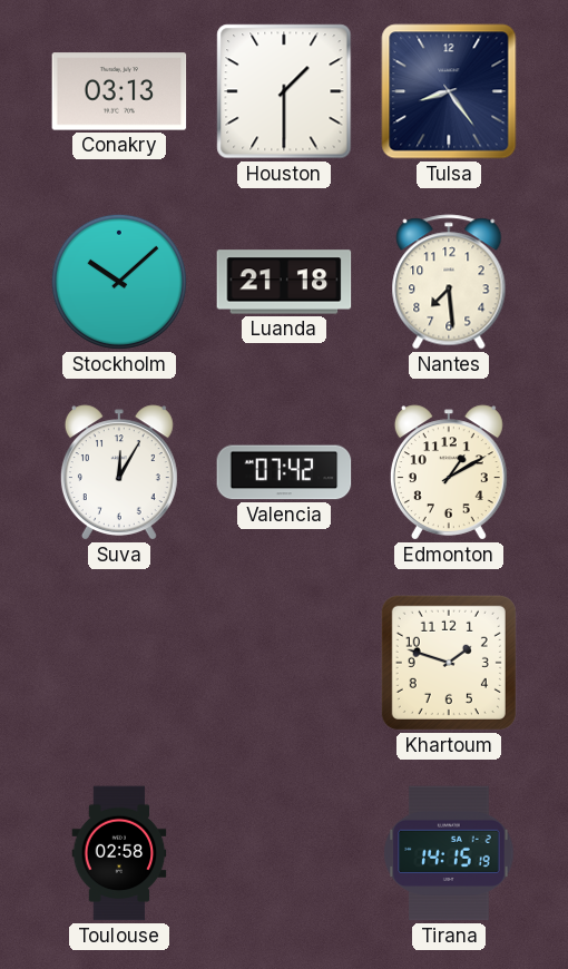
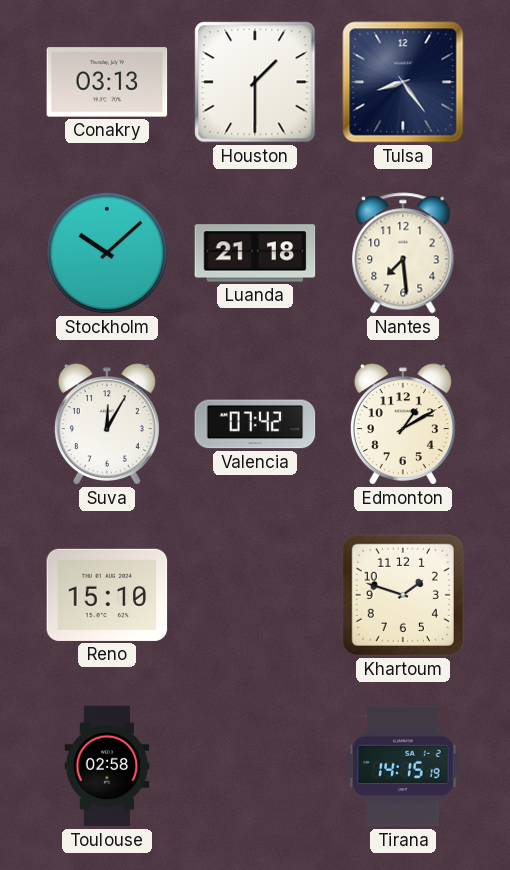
Reno: none -> 15:10 (107, 595)
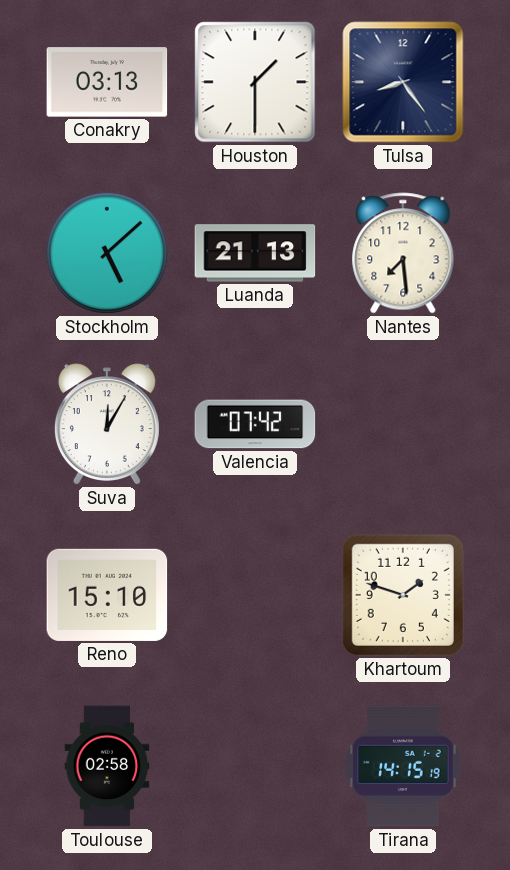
Stockholm: 10:08 -> 5:08 (107, 253)
Luanda: 21:18 -> 21:13 (255, 253)
Edmonton: 1:10 -> none (403, 424)
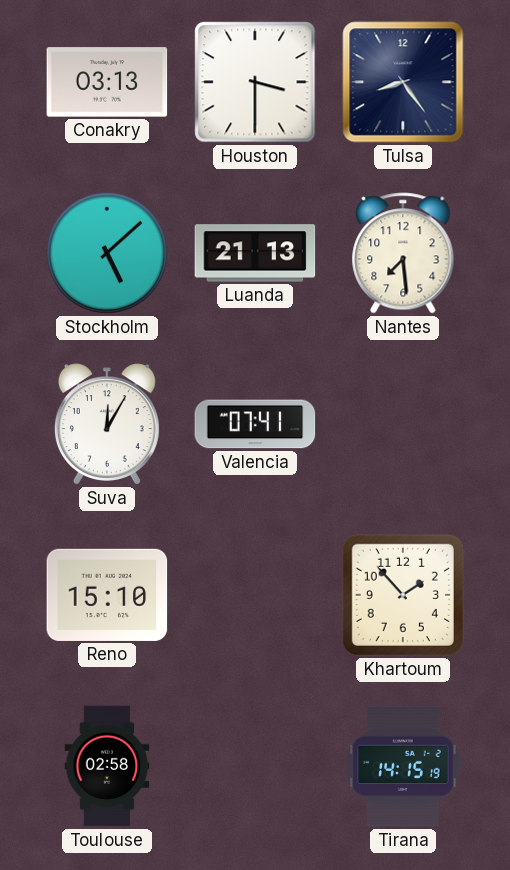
Houston: 1:30 -> 3:30 (255, 82)
Valencia: 07:42 -> 07:41 (255, 424)
Khartoum: 1:48 -> 1:53 (403, 595)
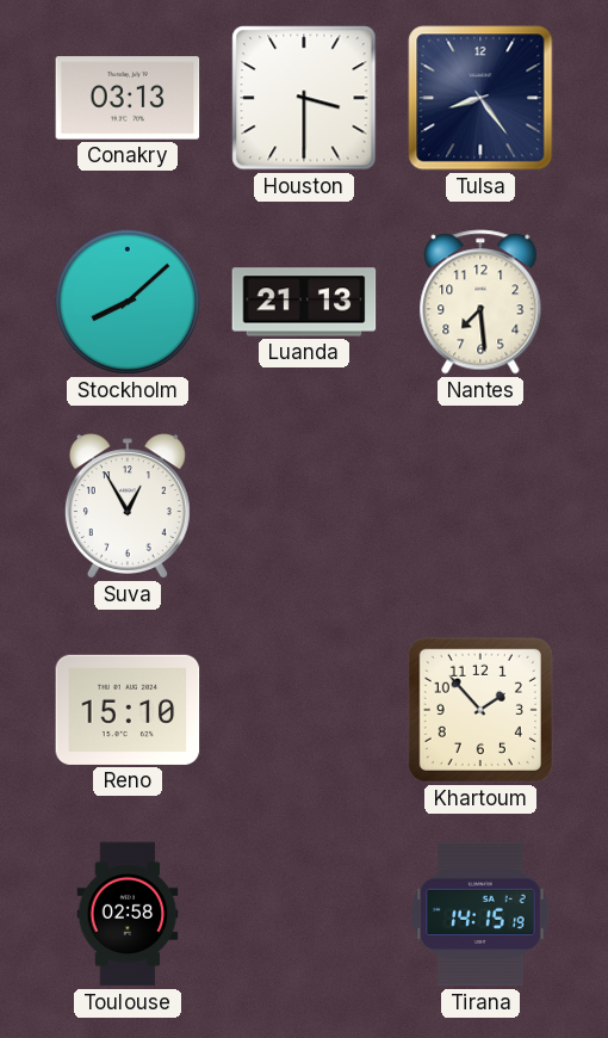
Stockholm: 5:08 -> 8:08 (128, 302)
Suva: 12:05 -> 12:55 (128, 506)
Valencia: 07:41 -> none (255, 424)
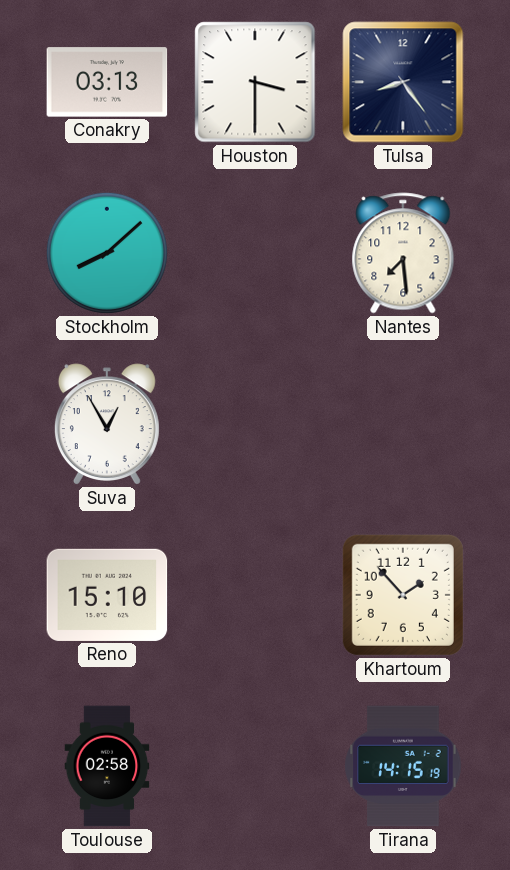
Luanda: 21:13 -> none (304, 302)
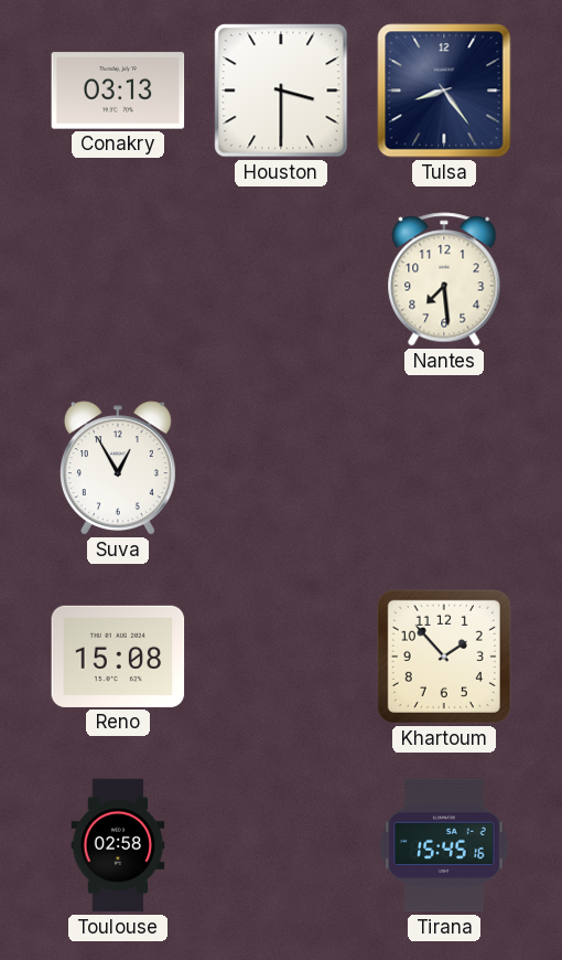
Stockholm: 8:08 -> none (107, 253)
Reno: 15:10 -> 15:08 (118, 657)
Tirana: 14:15 -> 15:45 (444, 845)
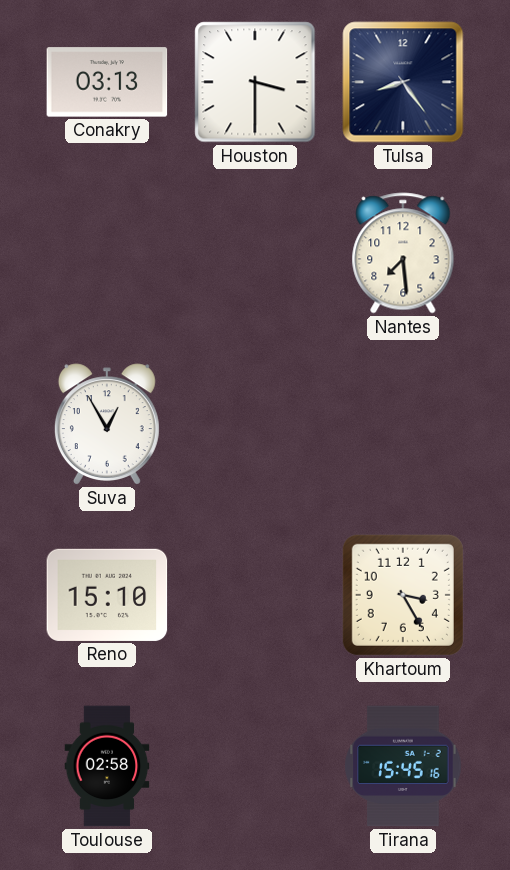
Reno: 15:08 -> 15:10 (107, 595)
Khartoum: 1:53 -> 3:25 (403, 595)
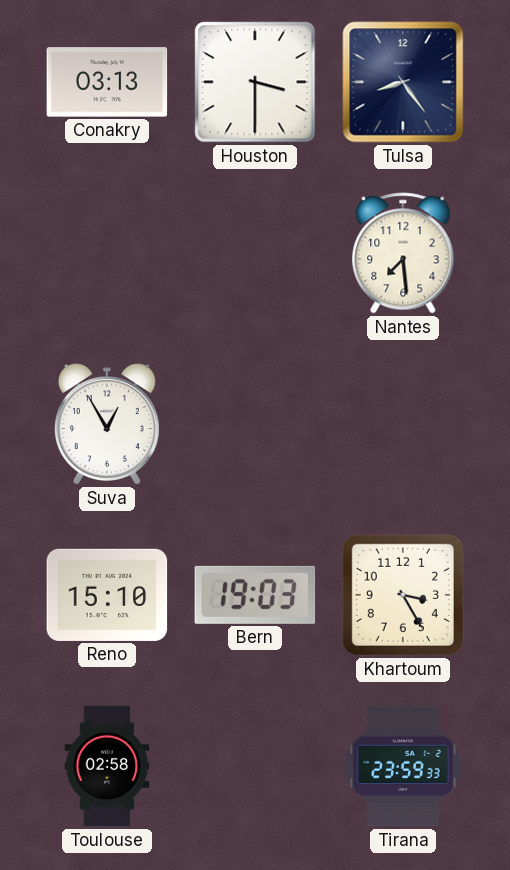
Bern: none -> 19:03 (255, 595)
Tirana: 15:45 -> 23:59 (403, 766)
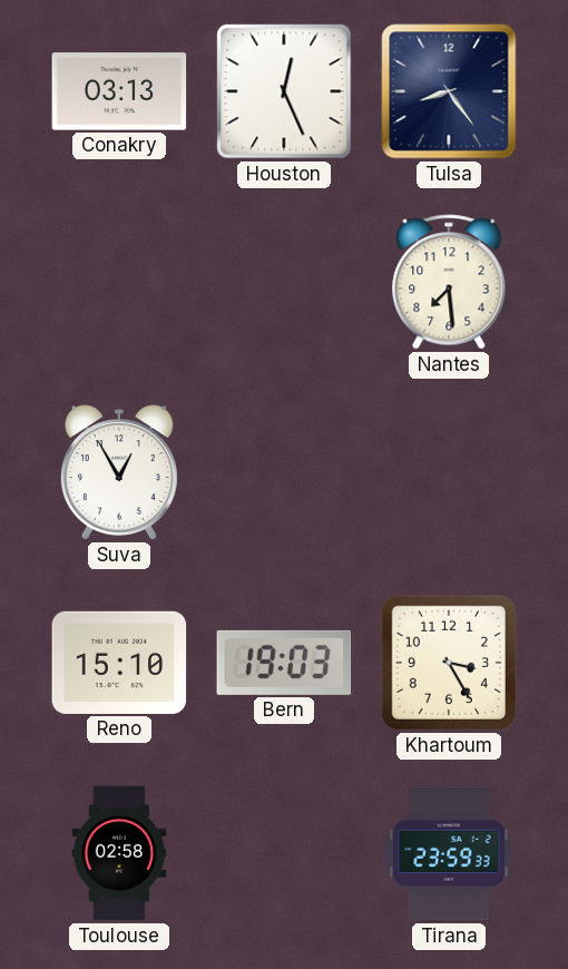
Houston: 3:30 -> 12:26 (284, 91)
